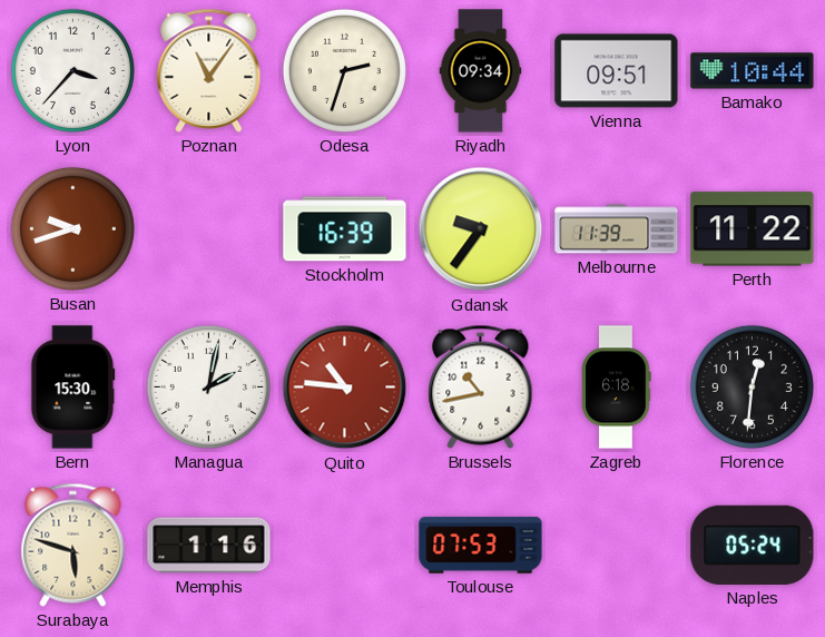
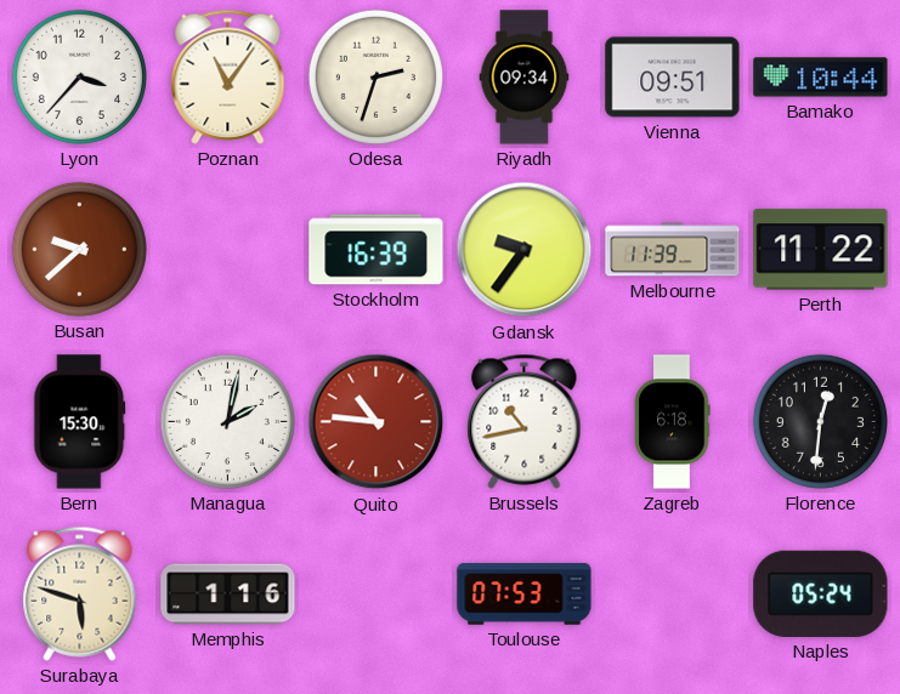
Busan: 9:42 -> 9:38 (79, 249)
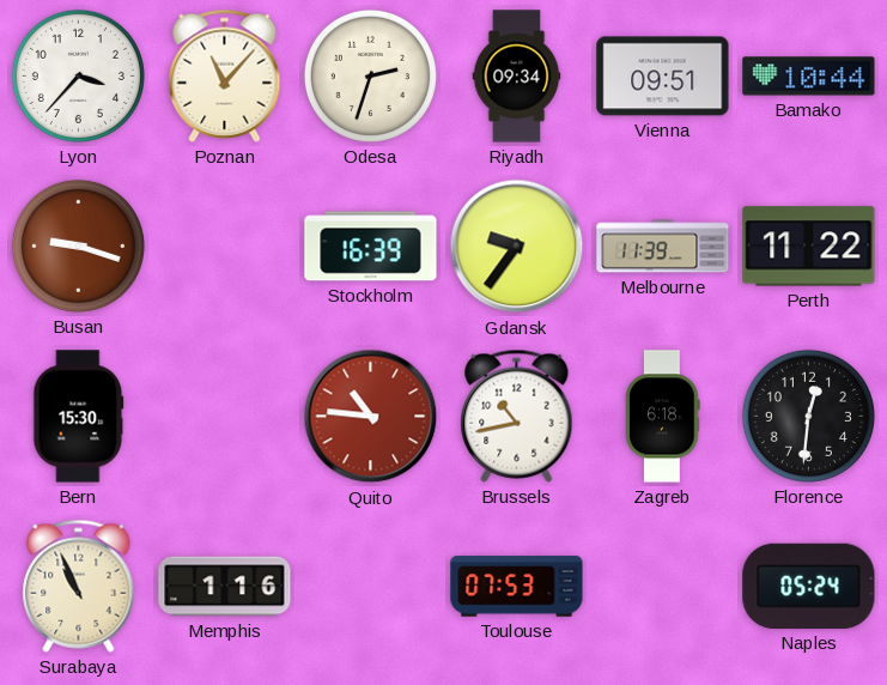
Poznan: 11:06 -> 11:07 (225, 75)
Busan: 9:38 -> 9:18 (78, 245)
Managua: 2:02 -> none (227, 421)
Surabaya: 5:48 -> 10:56 (79, 586)
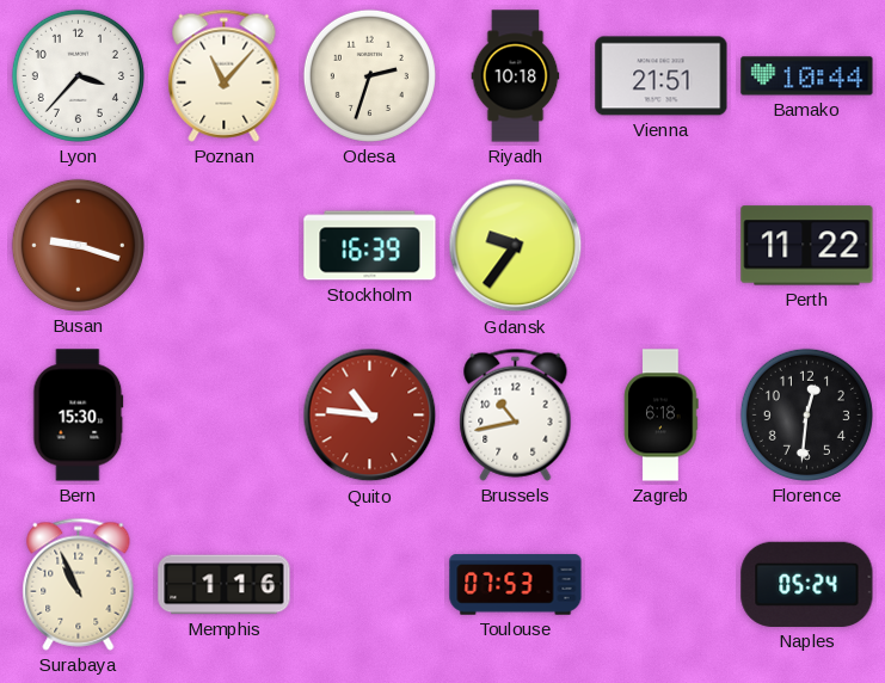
Riyadh: 09:34 -> 10:18 (516, 76)
Vienna: 09:51 -> 21:51 (662, 76)
Melbourne: 11:39 -> none (663, 247)
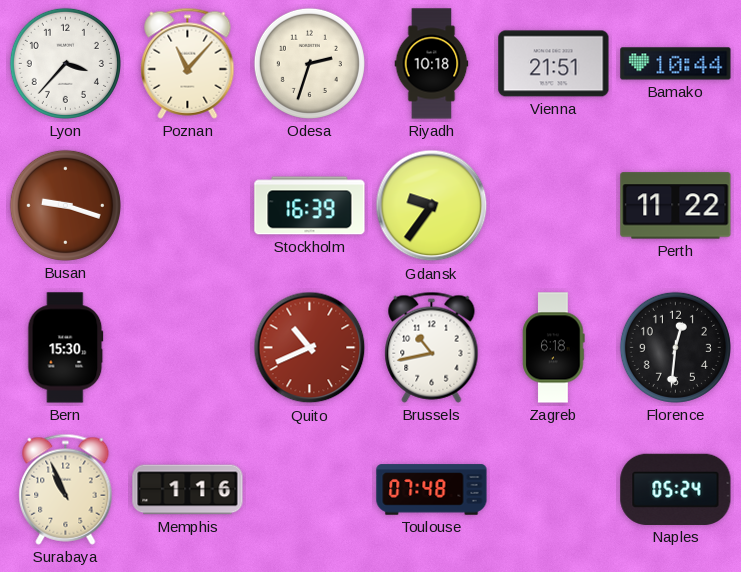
Quito: 10:46 -> 10:41 (310, 348)
Toulouse: 07:53 -> 07:48 (432, 490)
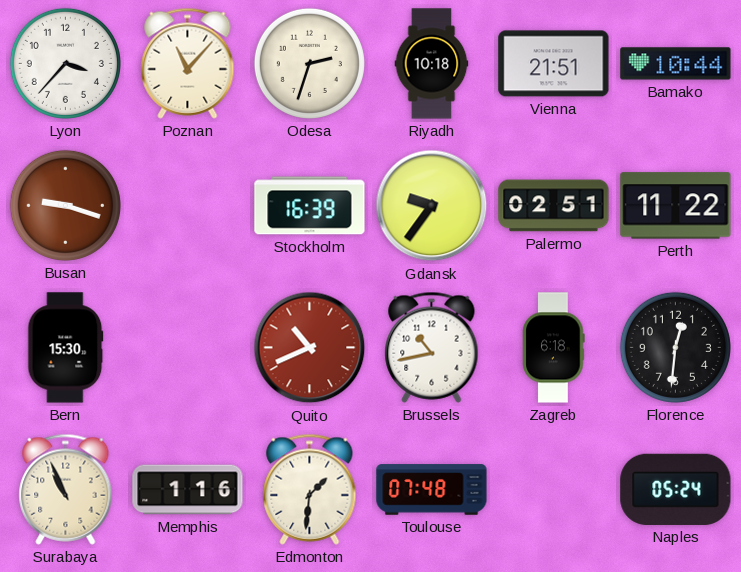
Palermo: none -> 02:51 (554, 206)
Edmonton: none -> 1:31 (310, 489)
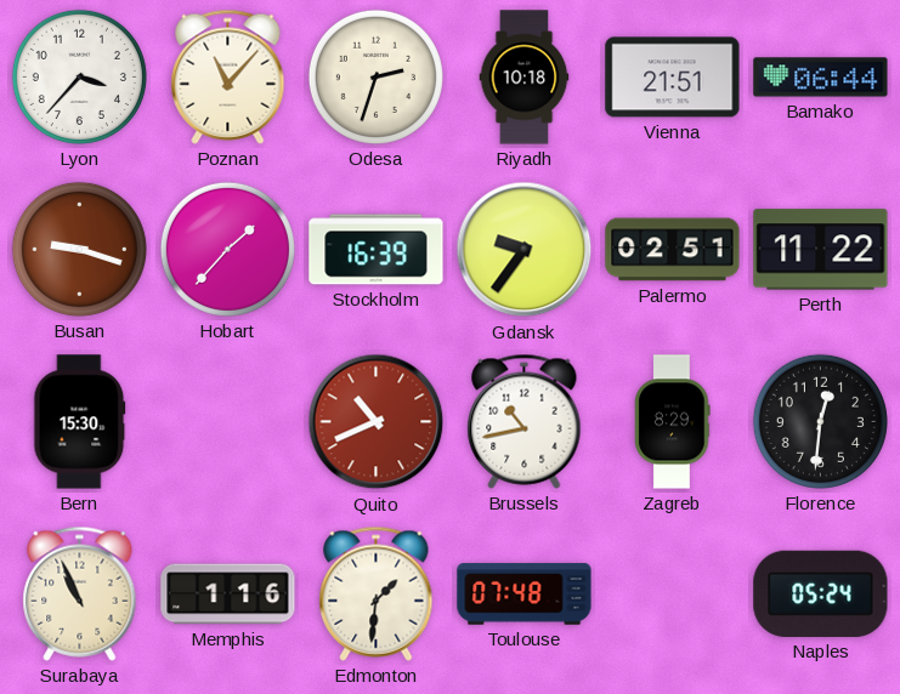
Bamako: 10:44 -> 06:44 (821, 78)
Hobart: none -> 1:37 (227, 249)
Zagreb: 6:18 -> 8:29 (673, 422)
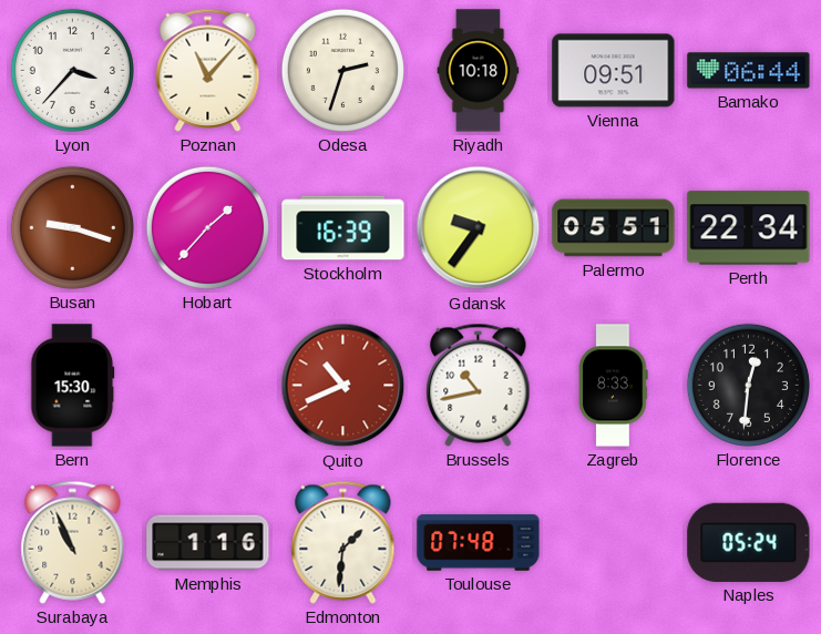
Vienna: 21:51 -> 09:51 (614, 71)
Palermo: 02:51 -> 05:51 (614, 228)
Perth: 11:22 -> 22:34 (749, 228)
Zagreb: 8:29 -> 8:33 (614, 386)
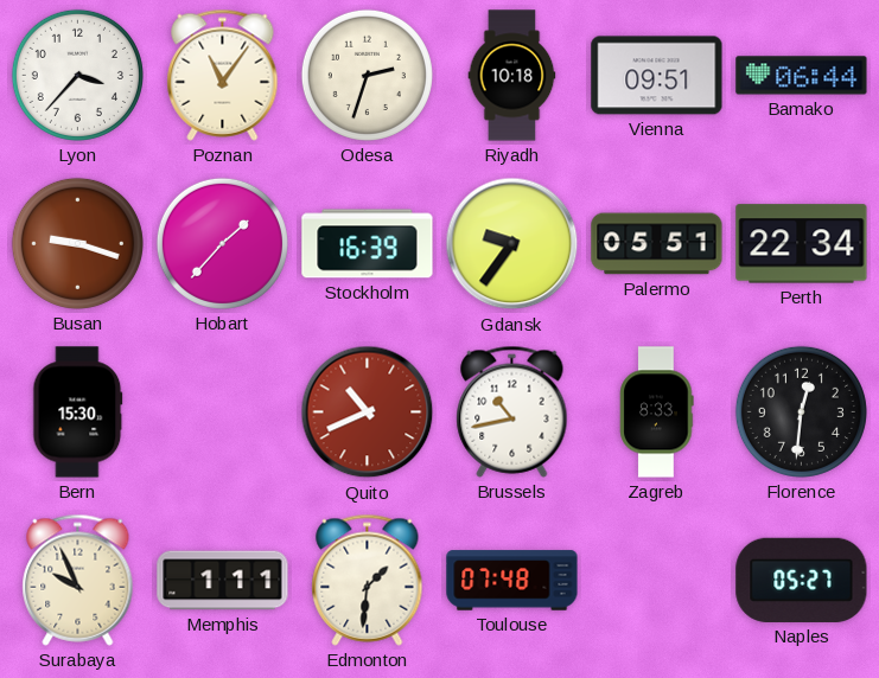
Poznan: 11:07 -> 11:06 (223, 75)
Surabaya: 10:56 -> 9:56 (78, 580)
Memphis: 1:16 -> 1:11 (223, 581)
Naples: 05:24 -> 05:27 (802, 580)
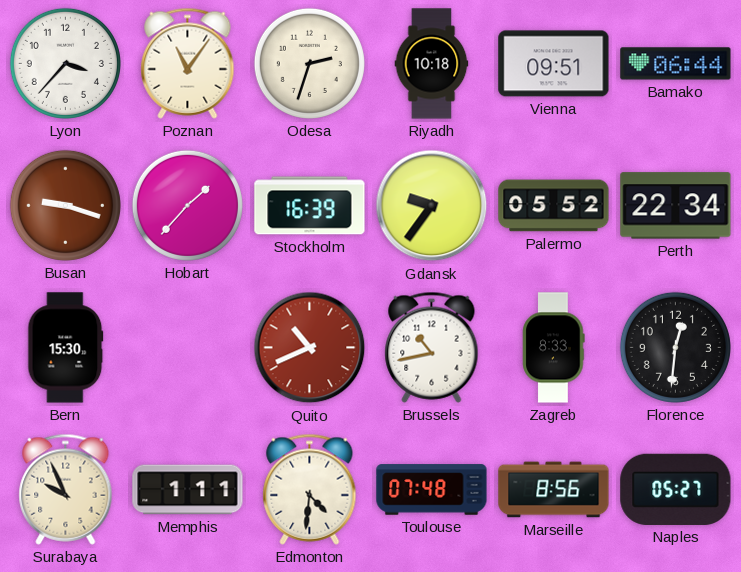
Palermo: 05:51 -> 05:52 (554, 206)
Edmonton: 1:31 -> 4:31 (310, 489)
Marseille: none -> 8:56 (554, 490)
